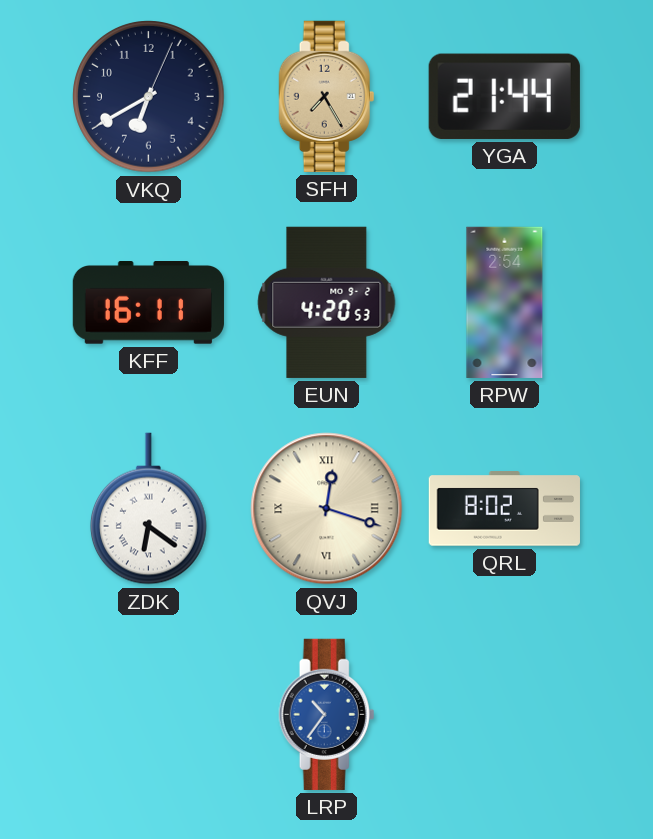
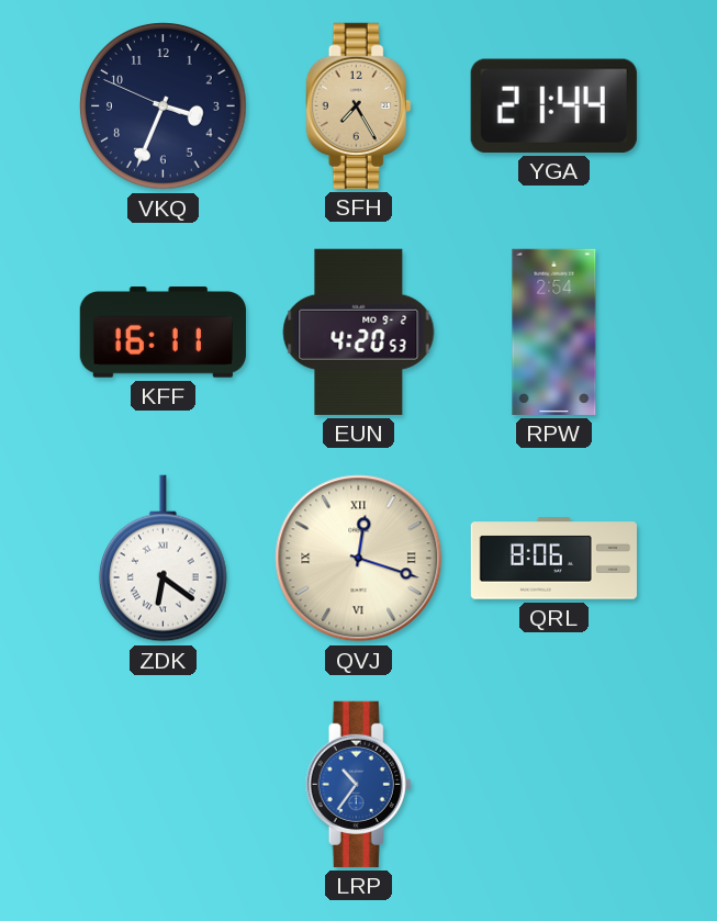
VKQ: 6:40 -> 3:33 (164, 106)
QRL: 8:02 -> 8:06 (553, 559)
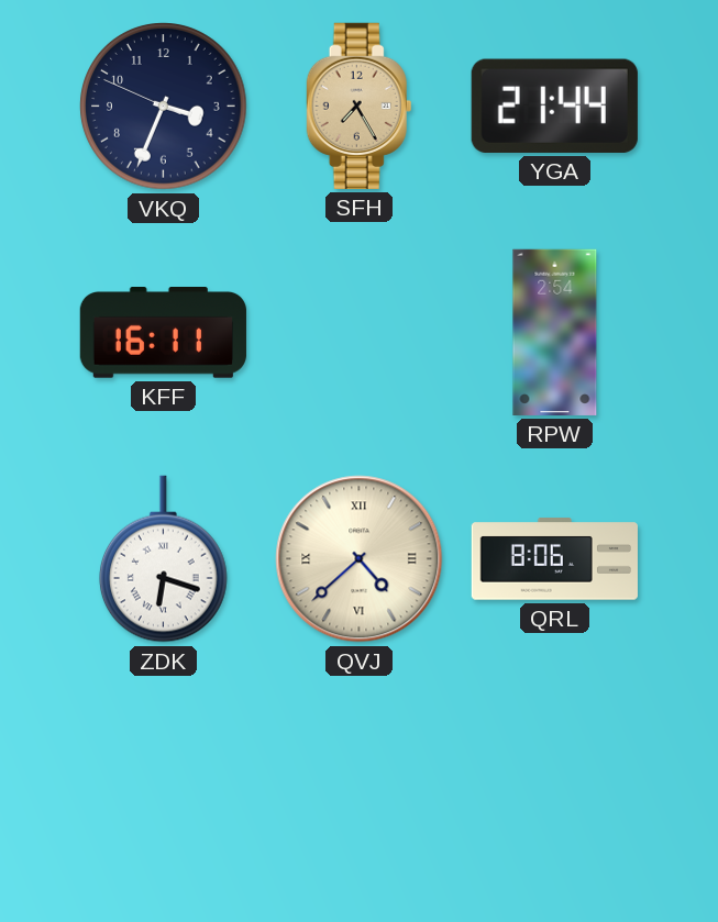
EUN: 4:20 -> none (359, 332)
ZDK: 6:21 -> 6:18 (163, 559)
QVJ: 12:18 -> 4:38 (360, 559)
LRP: 10:36 -> none (359, 784)
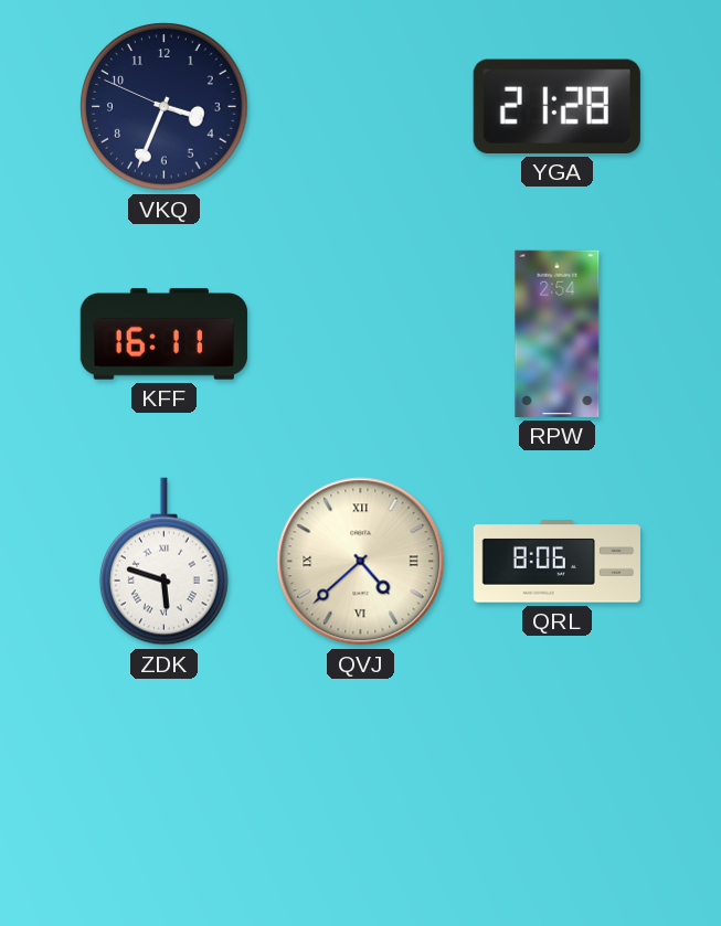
SFH: 7:25 -> none (360, 105)
YGA: 21:44 -> 21:28 (556, 106)
ZDK: 6:18 -> 5:48 (163, 562)
